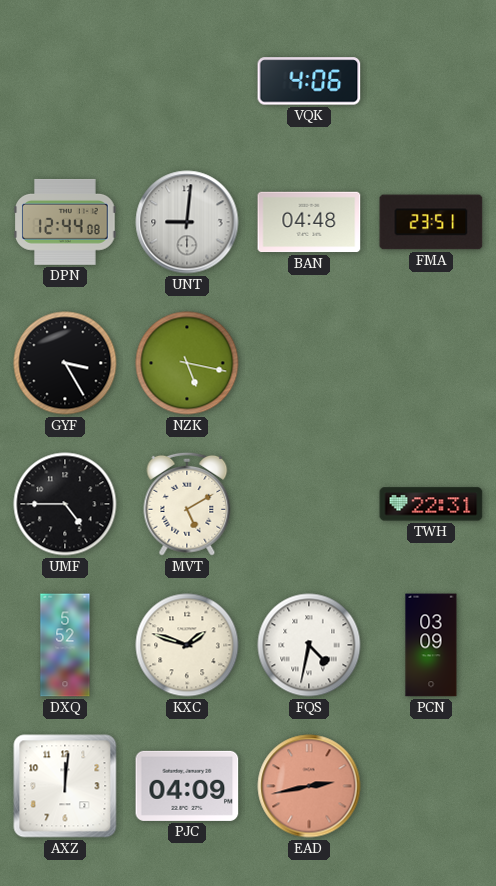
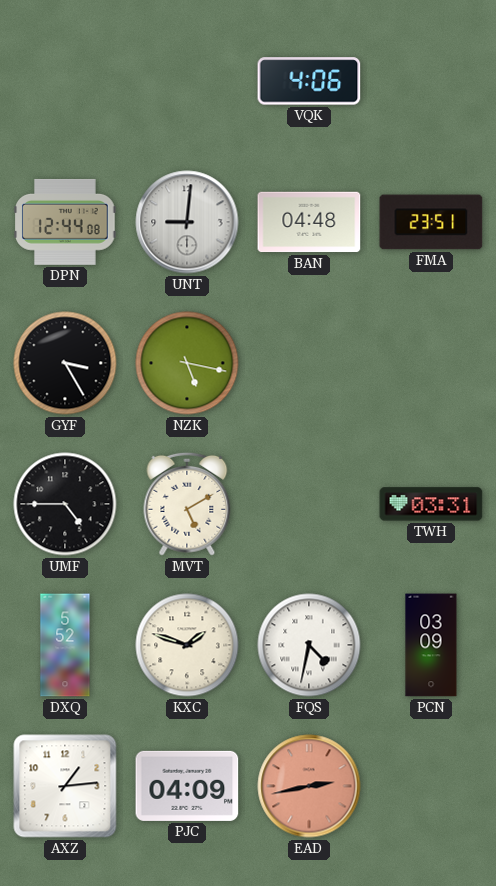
TWH: 22:31 -> 03:31 (431, 504)
AXZ: 12:01 -> 1:14 (65, 786)
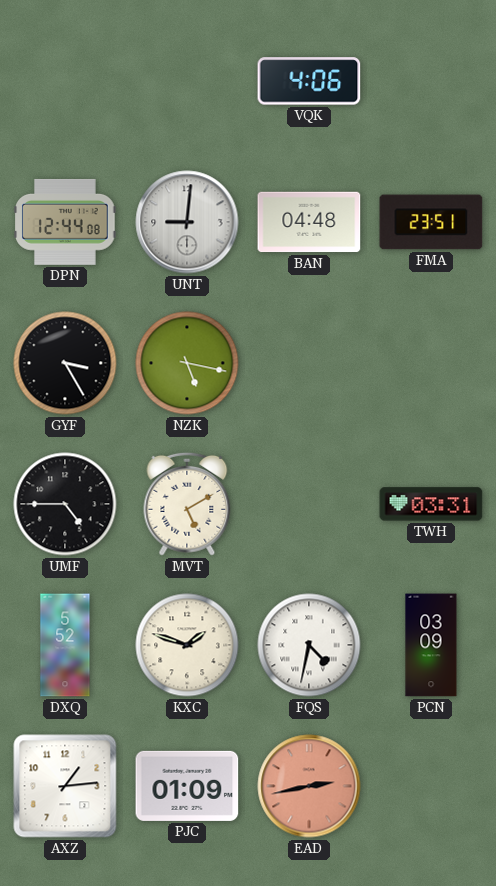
PJC: 04:09 -> 01:09 (187, 786)
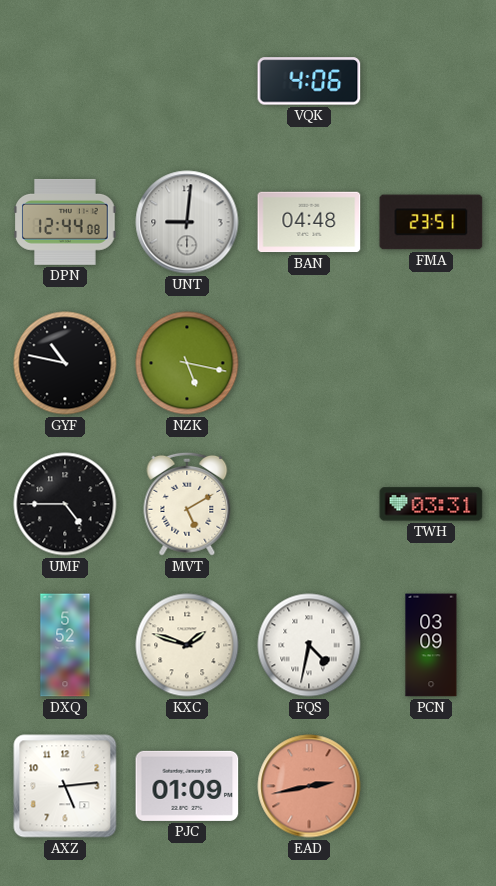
GYF: 3:25 -> 10:47 (65, 363)
AXZ: 1:14 -> 5:14 (65, 786)
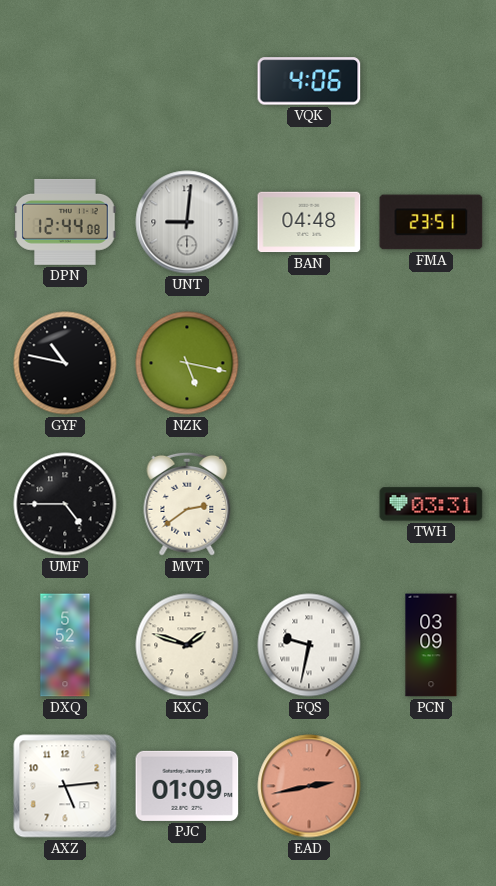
MVT: 5:10 -> 2:39 (187, 504)
FQS: 4:32 -> 9:32 (309, 645)
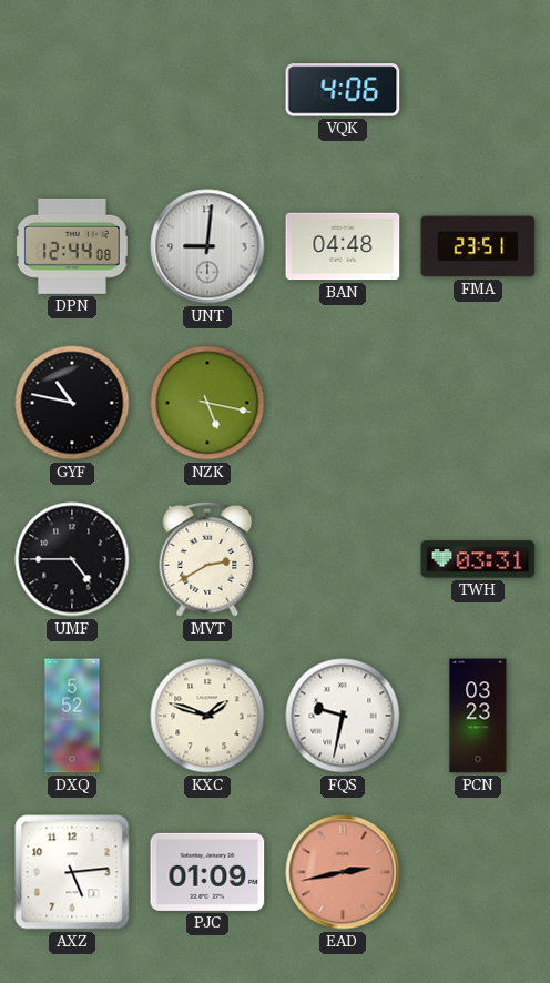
MVT: 2:39 -> 2:40 (207, 559)
PCN: 03:09 -> 03:23 (478, 716)
